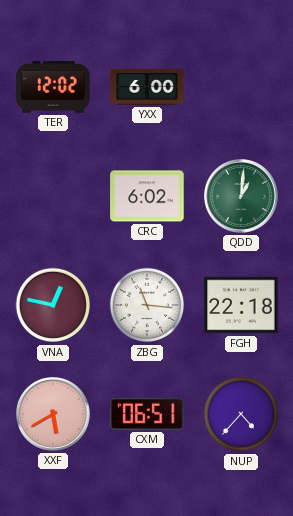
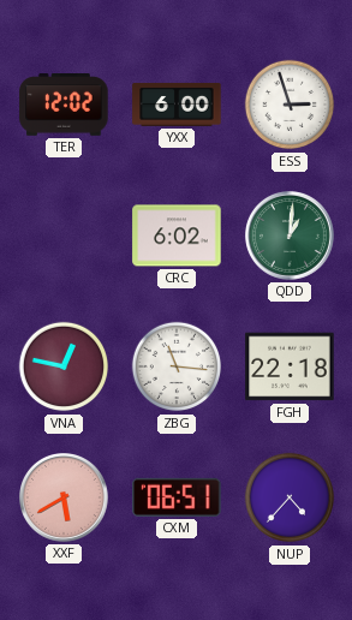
ESS: none -> 2:57 (290, 105)
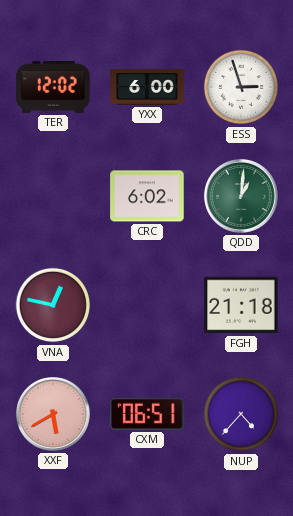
ZBG: 11:16 -> none (177, 366)
FGH: 22:18 -> 21:18 (241, 305)
